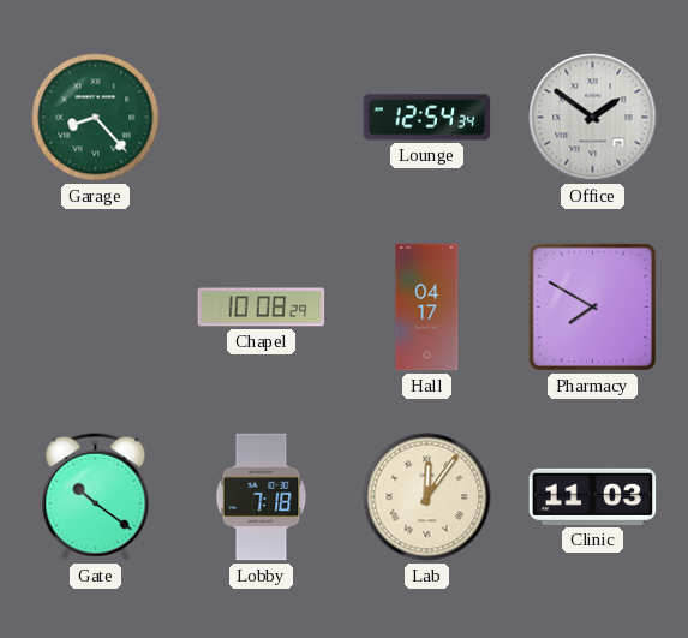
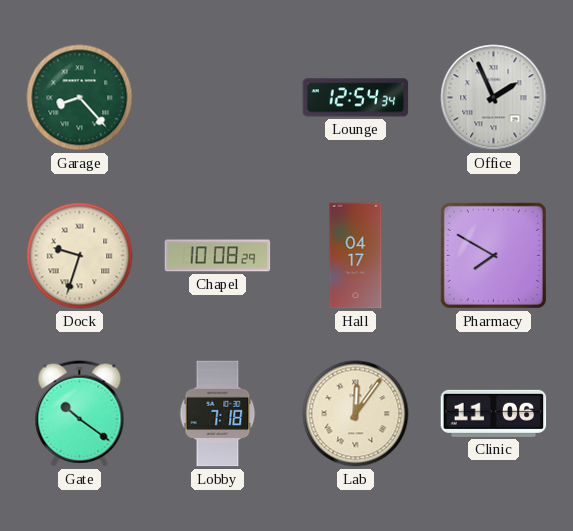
Office: 1:51 -> 1:56 (494, 98)
Dock: none -> 9:33 (80, 256)
Clinic: 11:03 -> 11:06 (494, 413)
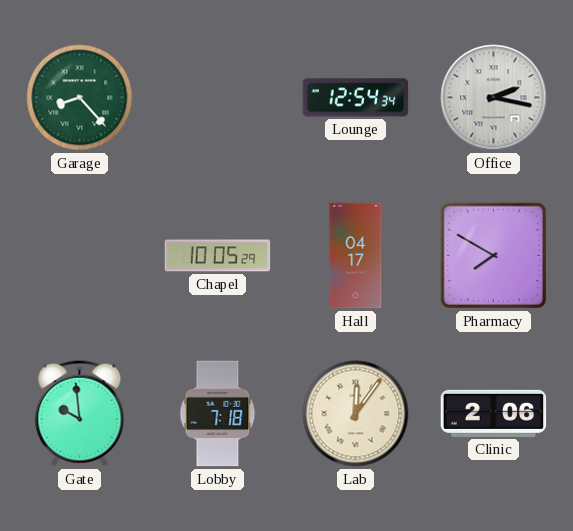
Office: 1:56 -> 2:17 (494, 98)
Dock: 9:33 -> none (80, 256)
Chapel: 10:08 -> 10:05 (218, 256)
Gate: 10:21 -> 9:59 (80, 414)
Clinic: 11:06 -> 2:06 (494, 413)
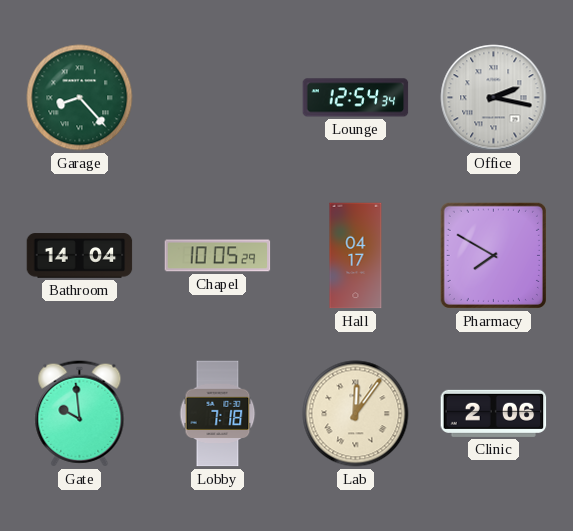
Bathroom: none -> 14:04 (80, 256)
